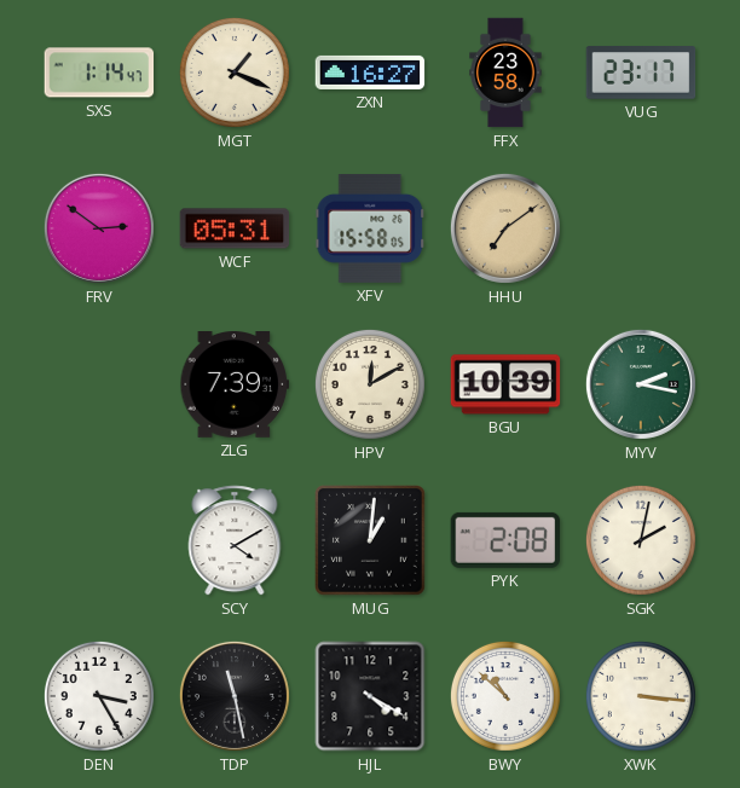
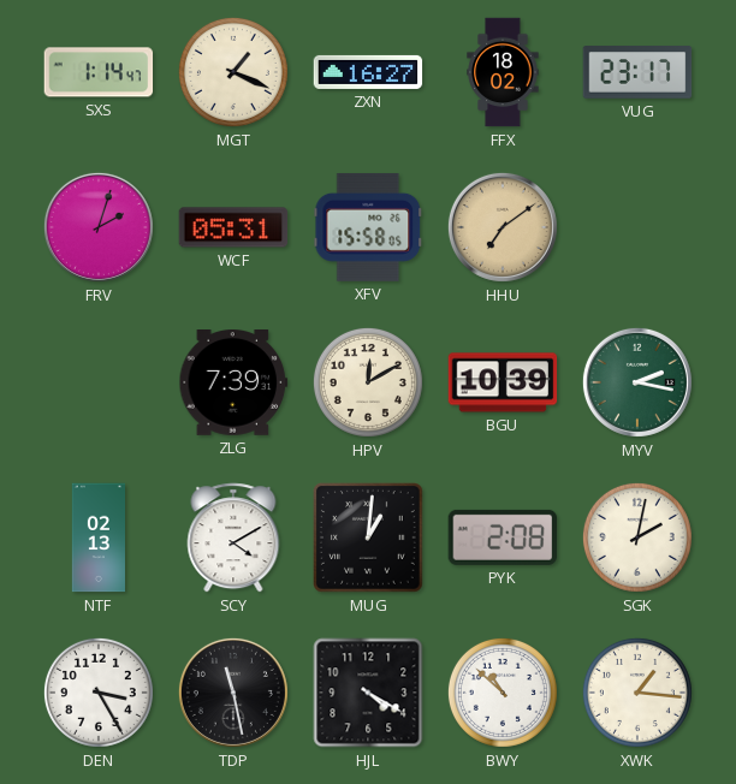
FFX: 23:58 -> 18:02 (503, 72)
FRV: 2:51 -> 2:03 (99, 227)
NTF: none -> 02:13 (97, 537)
XWK: 3:16 -> 1:16 (637, 693)
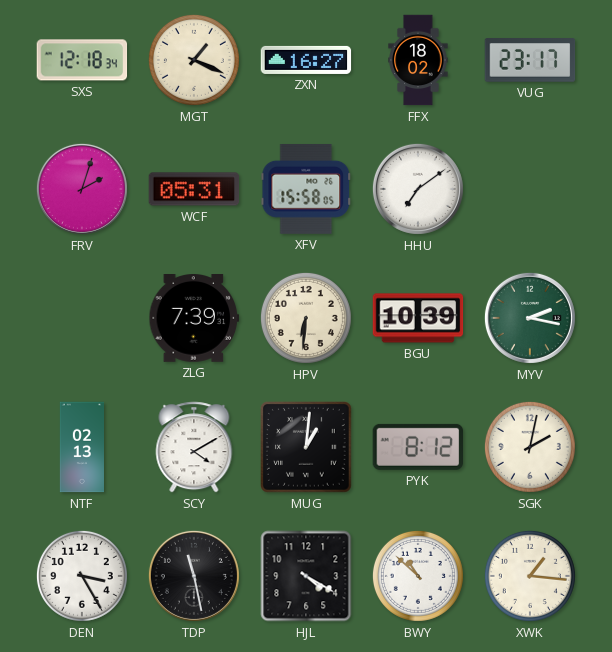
SXS: 1:14 -> 12:18 (82, 60)
HHU dial: champagne -> white (418, 189)
HPV: 12:10 -> 6:31 (306, 318)
PYK: 2:08 -> 8:12 (418, 447)
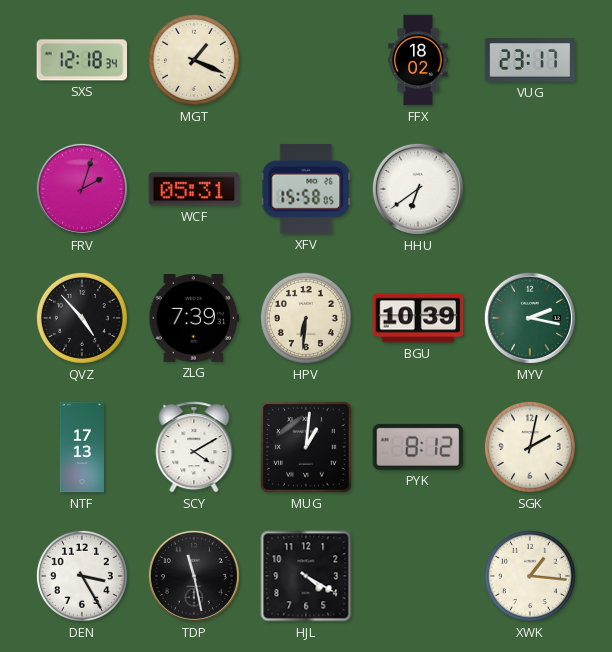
ZXN: 16:27 -> none (306, 60)
HHU: 7:09 -> 6:39 (418, 189)
QVZ: none -> 4:53 (82, 318)
NTF: 02:13 -> 17:13 (81, 447)
BWY: 10:52 -> none (418, 576)
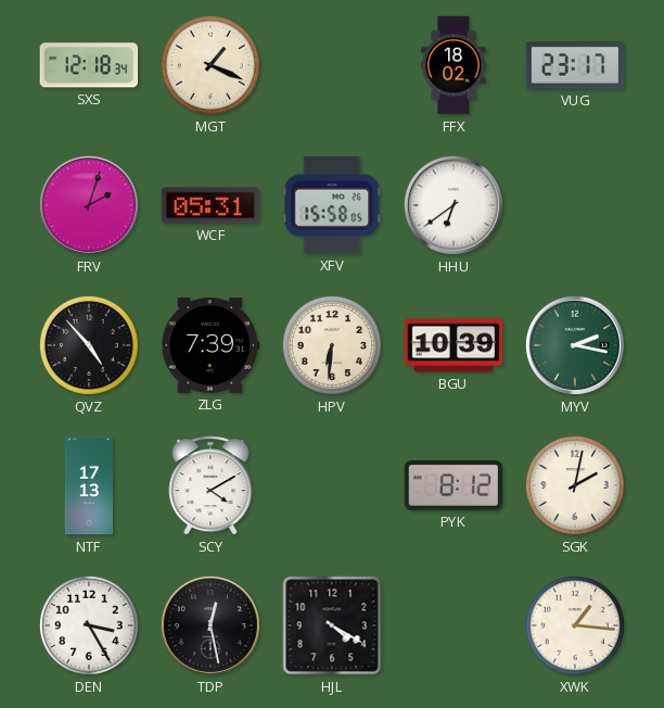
MUG: 1:01 -> none (307, 448)
TDP: 11:28 -> 12:28 (210, 625)
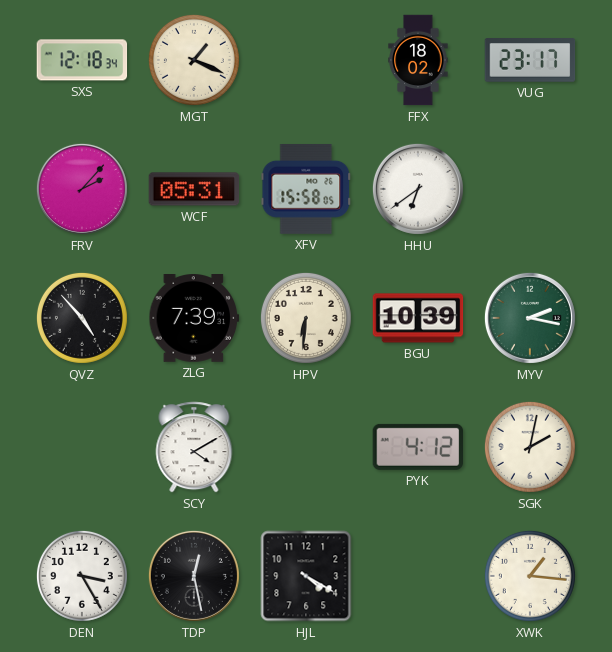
FRV: 2:03 -> 2:07 (82, 189)
NTF: 17:13 -> none (88, 485)
PYK: 8:12 -> 4:12 (418, 447)
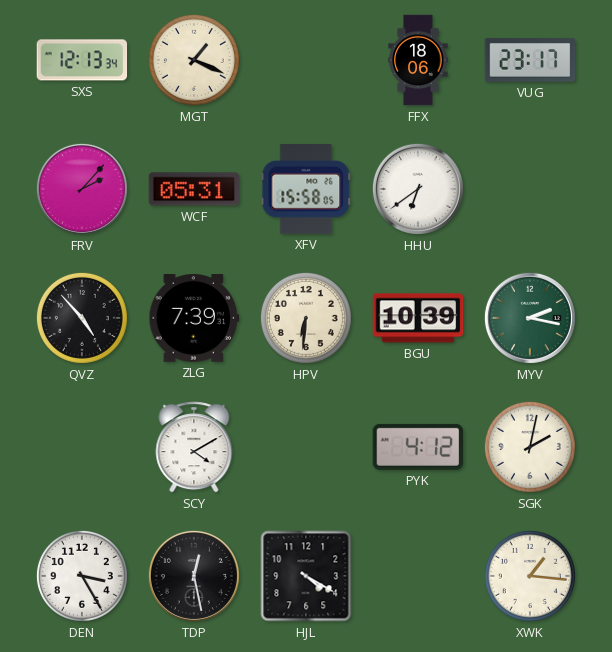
SXS: 12:18 -> 12:13 (82, 60)
FFX: 18:02 -> 18:06 (418, 60)
